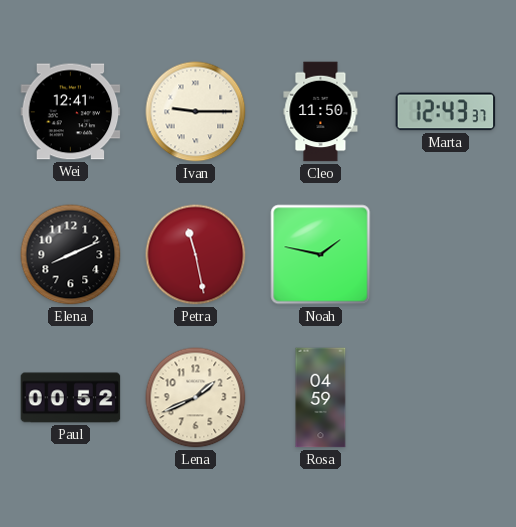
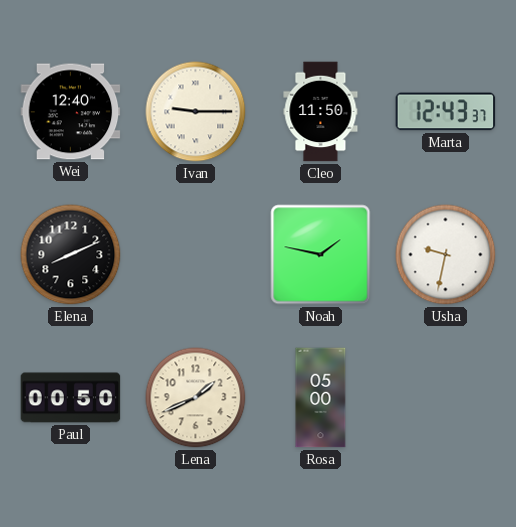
Wei: 12:41 -> 12:40 (71, 112)
Petra: 11:28 -> none (196, 255)
Usha: none -> 9:32 (446, 255)
Paul: 00:52 -> 00:50 (71, 398)
Rosa: 04:59 -> 05:00 (321, 398)
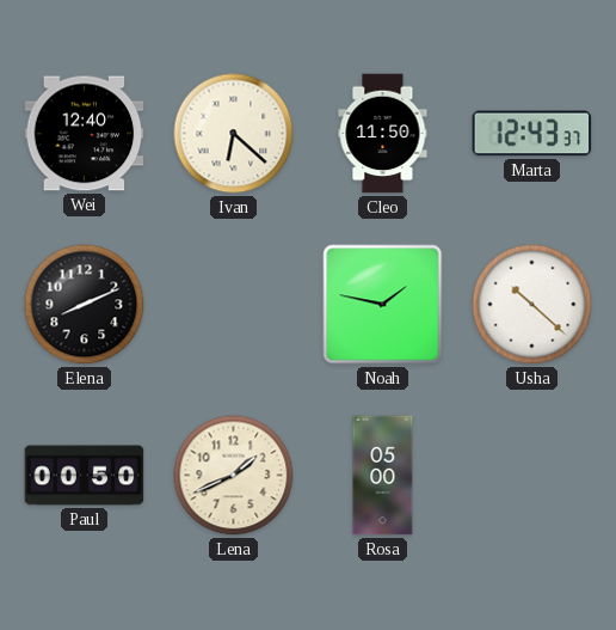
Ivan: 9:15 -> 6:22 (234, 134)
Usha: 9:32 -> 10:22 (532, 305)
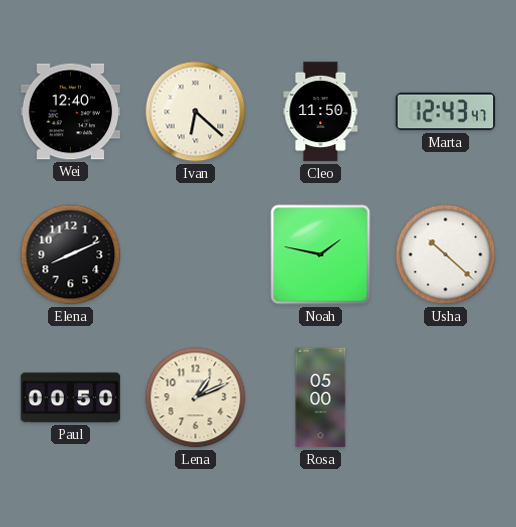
Marta: 12:43:37 -> 12:43:47 (446, 112)
Lena: 1:41 -> 1:11 (196, 398)
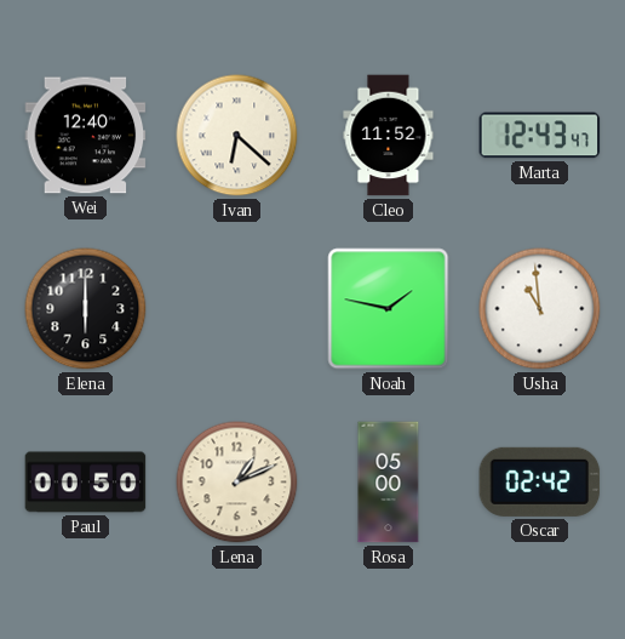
Cleo: 11:50 -> 11:52 (389, 136)
Elena: 8:11 -> 6:00 (86, 309)
Usha: 10:22 -> 10:59 (540, 309)
Oscar: none -> 02:42 (540, 481)
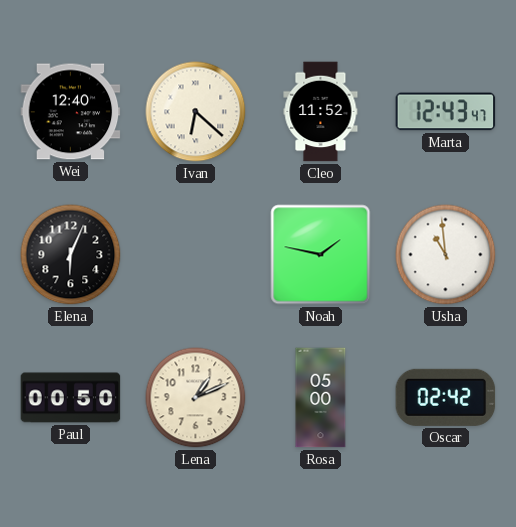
Elena: 6:00 -> 6:04 (71, 255)
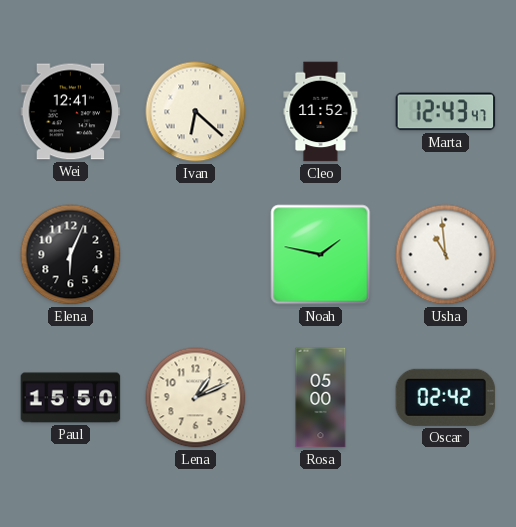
Wei: 12:40 -> 12:41 (71, 112)
Paul: 00:50 -> 15:50 (71, 398)
